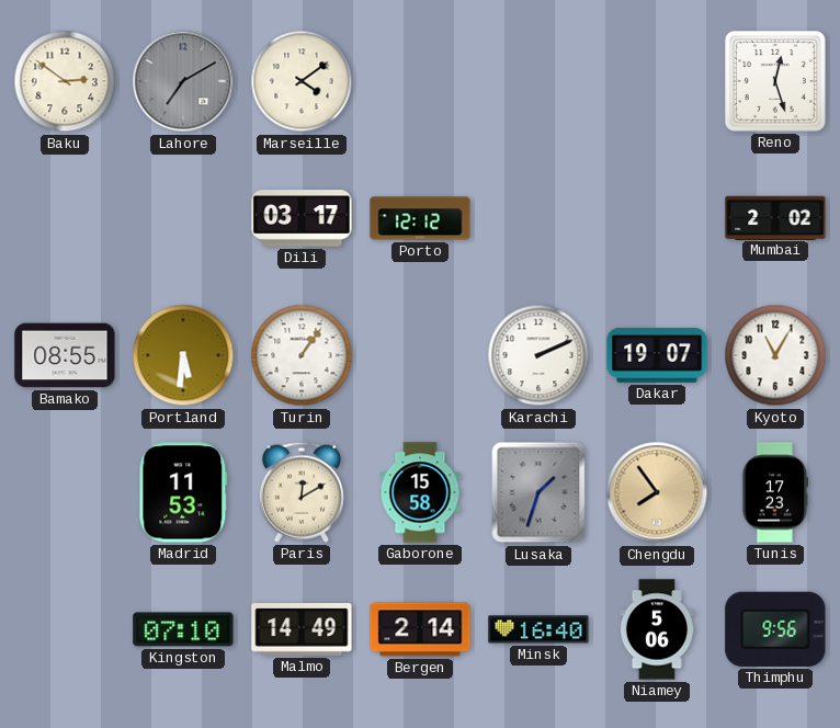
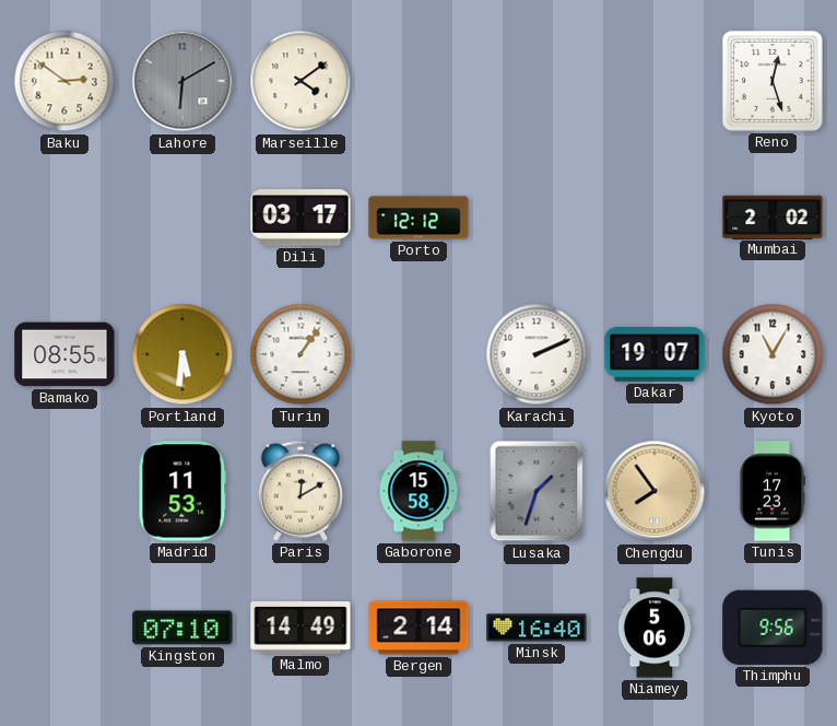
Lahore: 7:10 -> 6:10 (182, 81)
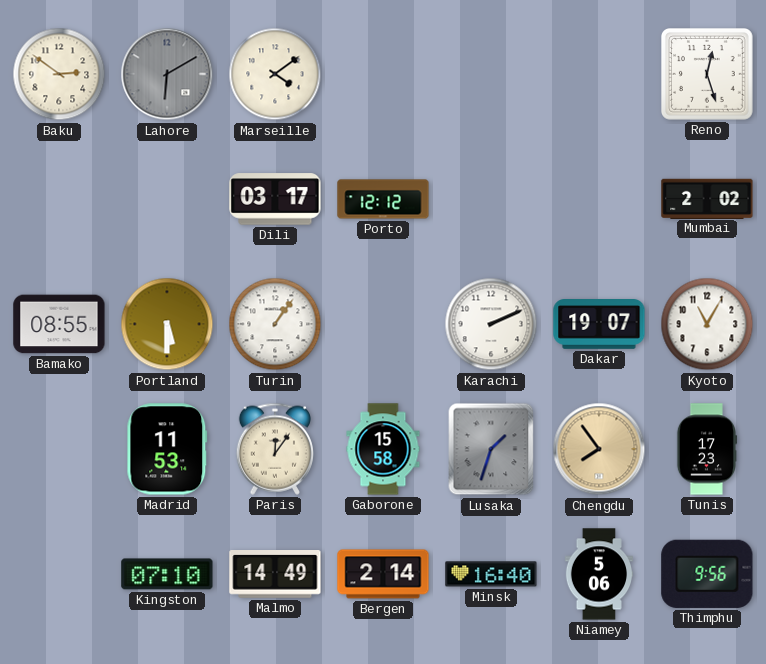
Portland: 5:31 -> 5:30 (167, 324)
Paris: 12:10 -> 12:06 (275, 449)
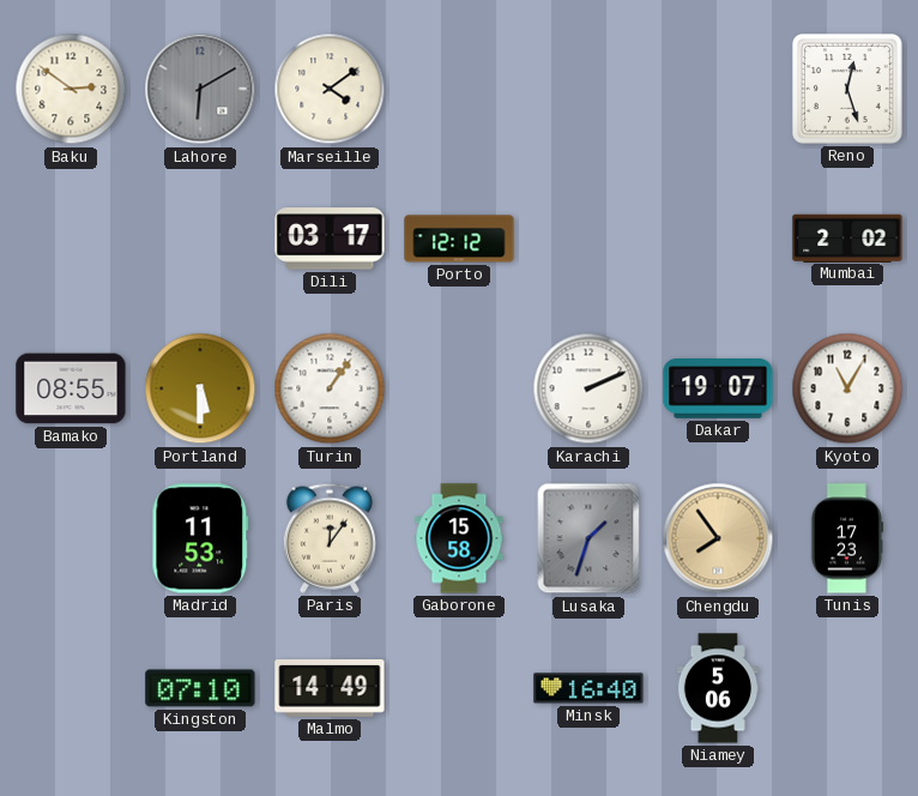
Bergen: 2:14 -> none (383, 574)
Thimphu: 9:56 -> none (707, 574)
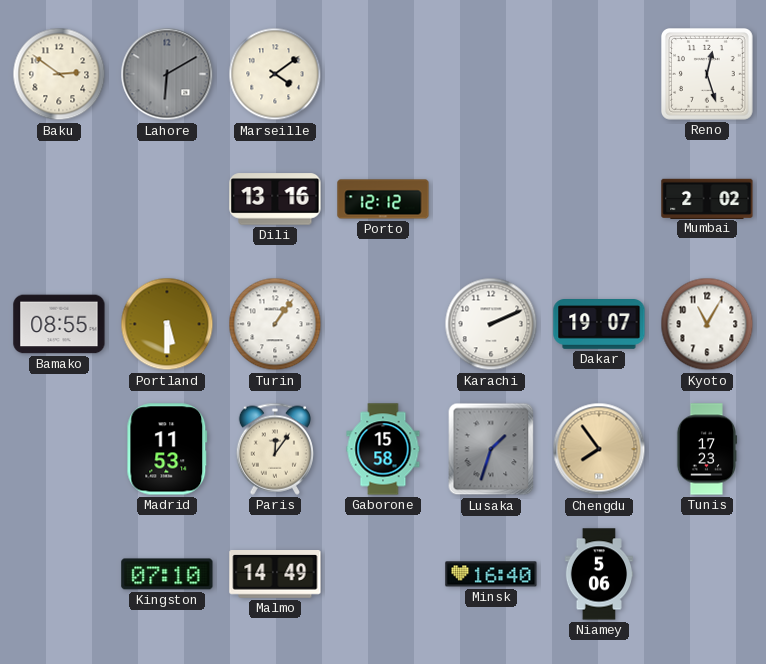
Dili: 03:17 -> 13:16 (275, 199)
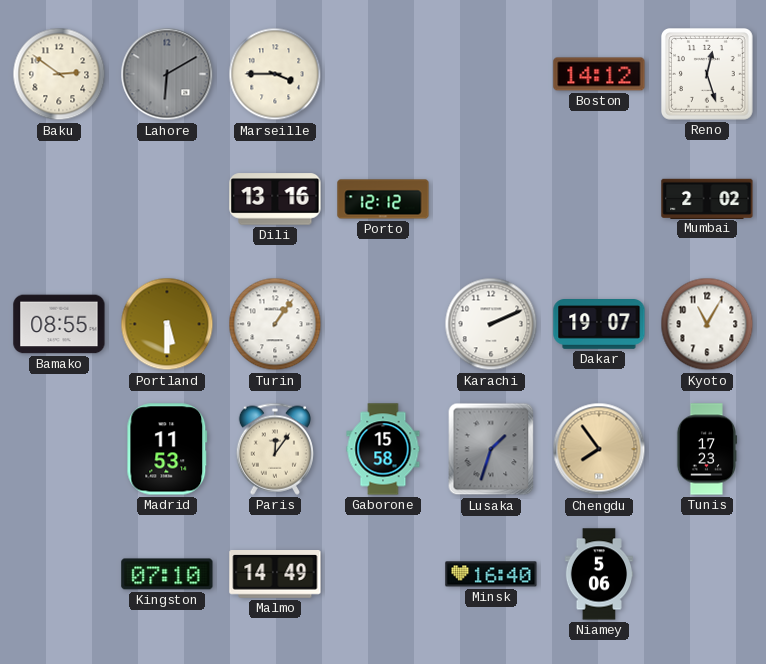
Marseille: 4:09 -> 3:45 (275, 74)
Boston: none -> 14:12 (599, 74)
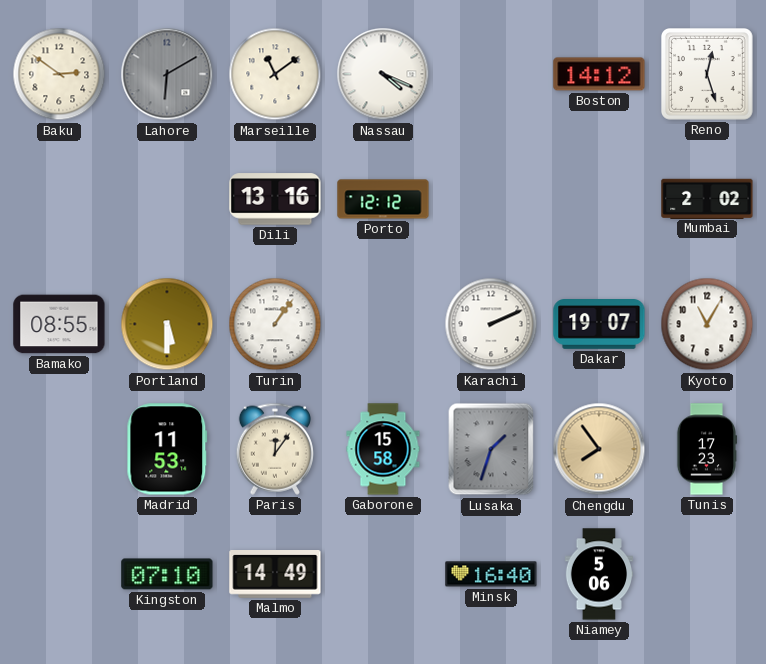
Marseille: 3:45 -> 11:09 (275, 74)
Nassau: none -> 4:19 (383, 74)
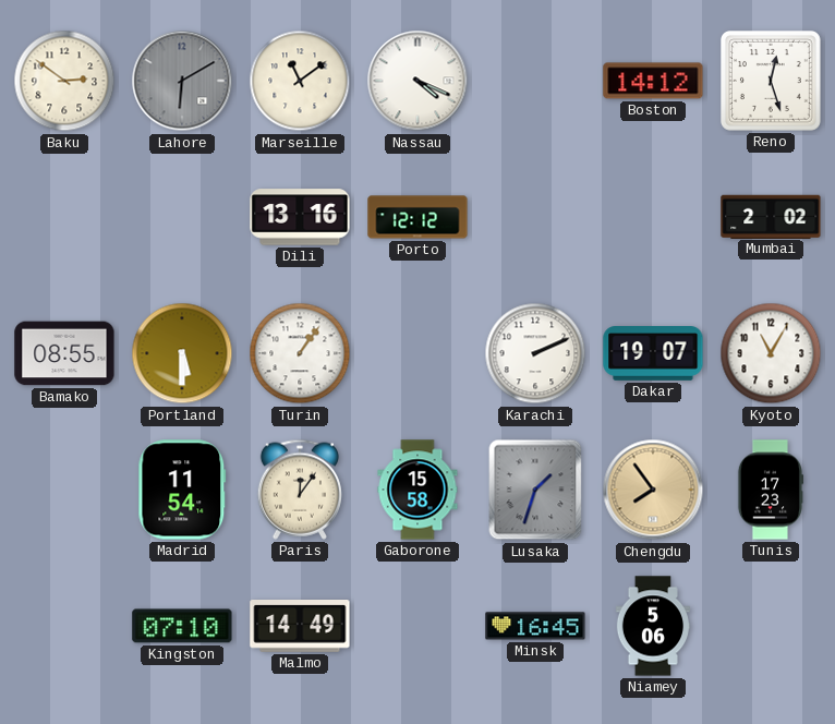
Madrid: 11:53 -> 11:54 (182, 490)
Minsk: 16:40 -> 16:45 (535, 626)
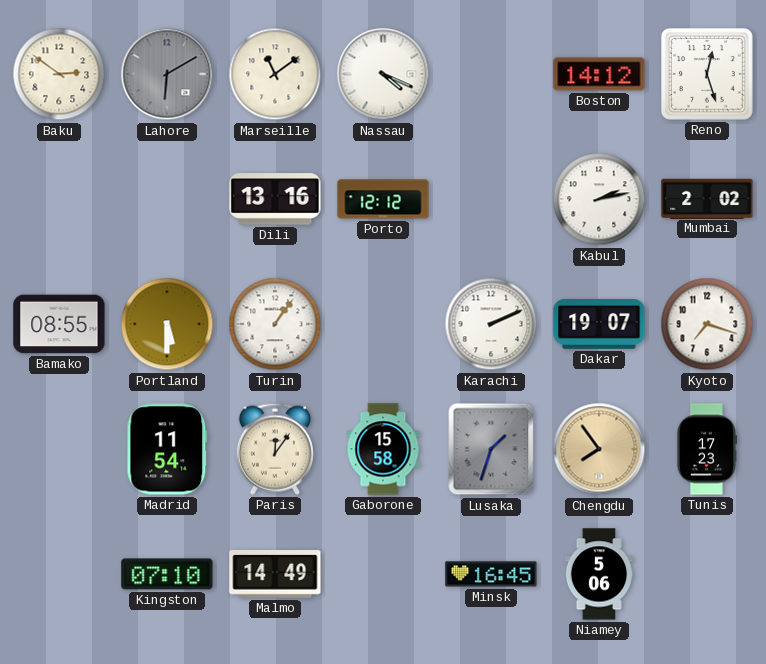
Kabul: none -> 2:13 (599, 199)
Kyoto: 11:05 -> 7:18 (707, 324)
